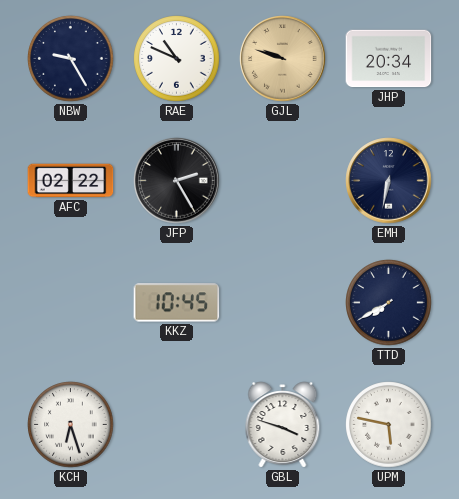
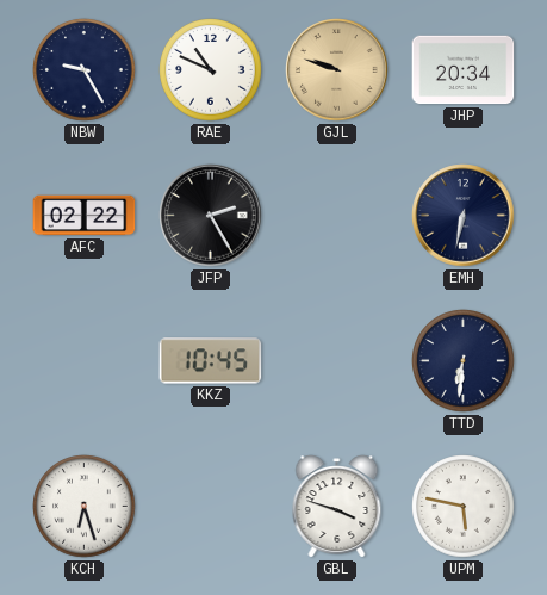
TTD: 7:40 -> 6:31 (464, 361)
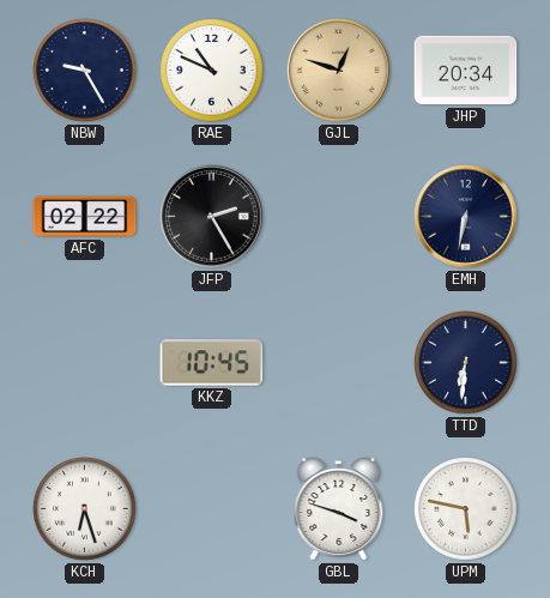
GJL: 9:48 -> 12:48 (339, 71)
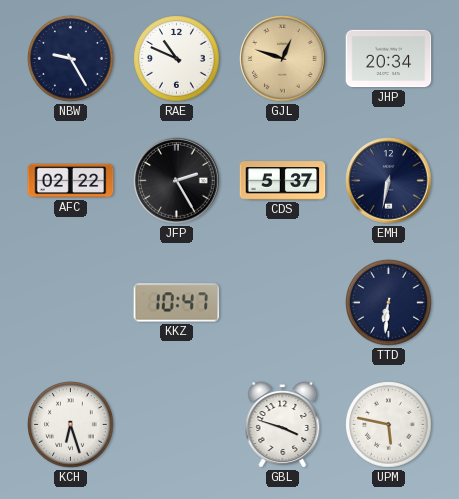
CDS: none -> 5:37 (283, 181)
KKZ: 10:45 -> 10:47 (177, 303)
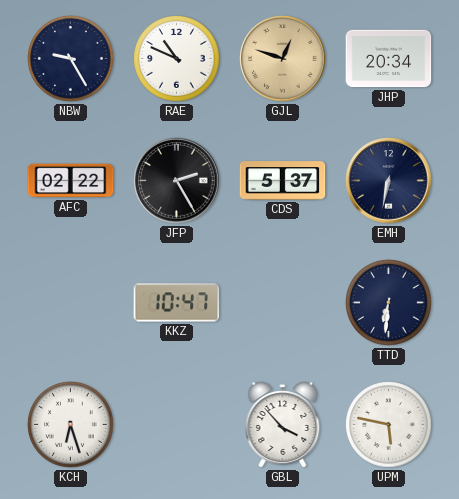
GBL: 3:48 -> 3:53 (283, 425)
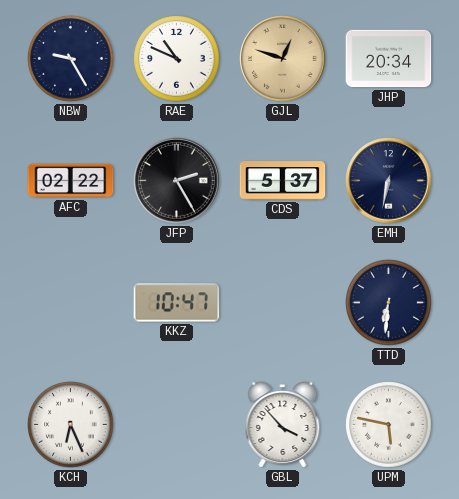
KCH: 6:27 -> 6:26 (71, 425)
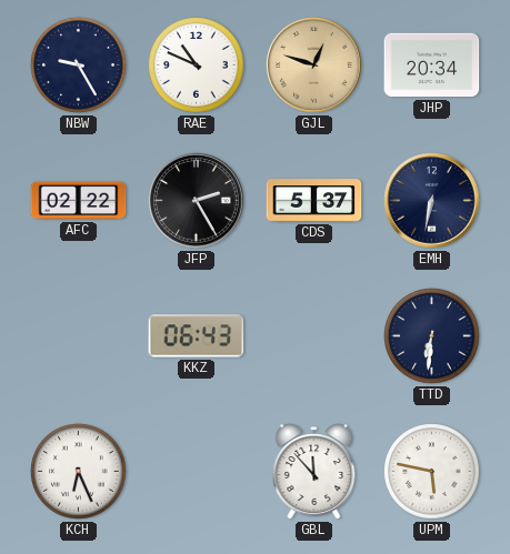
KKZ: 10:47 -> 06:43 (197, 336)
GBL: 3:53 -> 11:53 (314, 472)
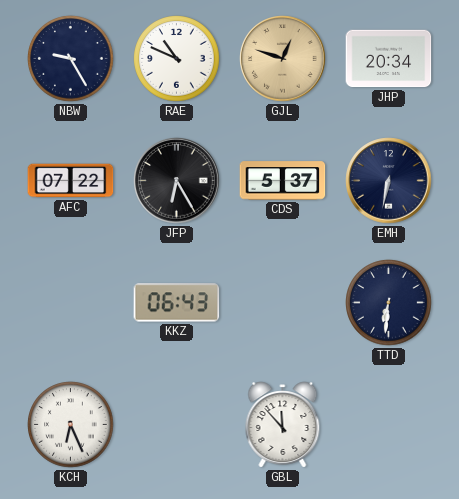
AFC: 02:22 -> 07:22 (71, 181)
JFP: 2:25 -> 6:25 (177, 181)
UPM: 5:47 -> none (432, 472)
